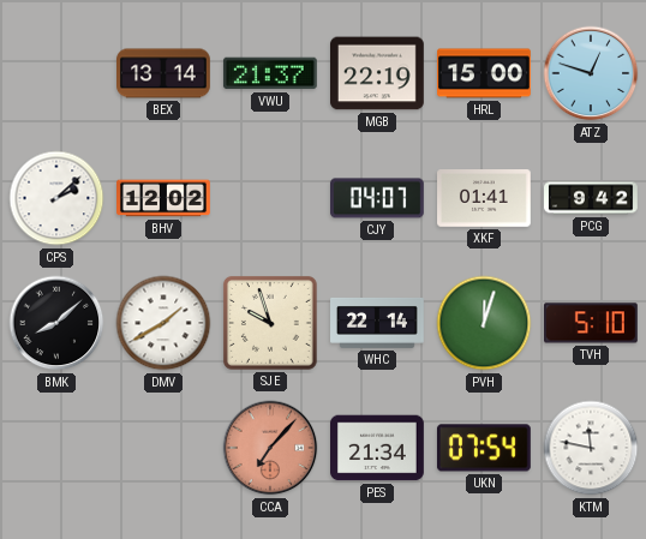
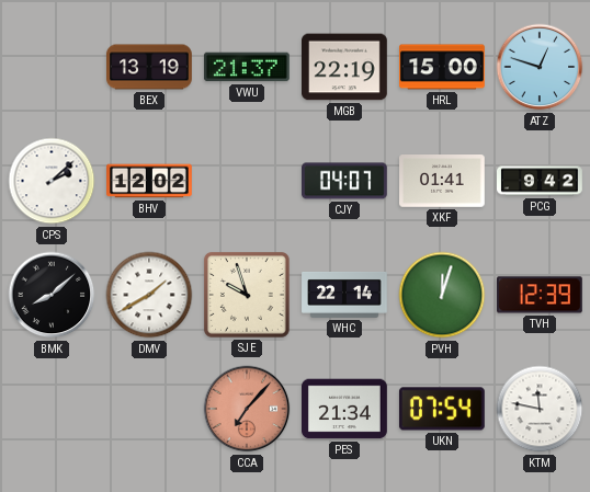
BEX: 13:14 -> 13:19 (150, 67)
TVH: 5:10 -> 12:39 (540, 295)
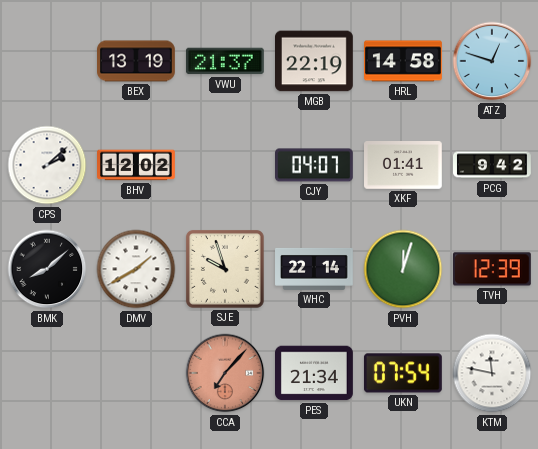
HRL: 15:00 -> 14:58 (404, 61)
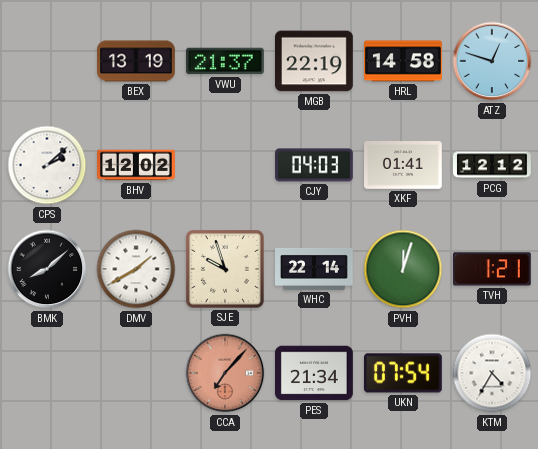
CJY: 04:07 -> 04:03 (315, 165)
PCG: 9:42 -> 12:12 (493, 165)
TVH: 12:39 -> 1:21 (492, 269)
KTM: 11:47 -> 4:35 (492, 373)
